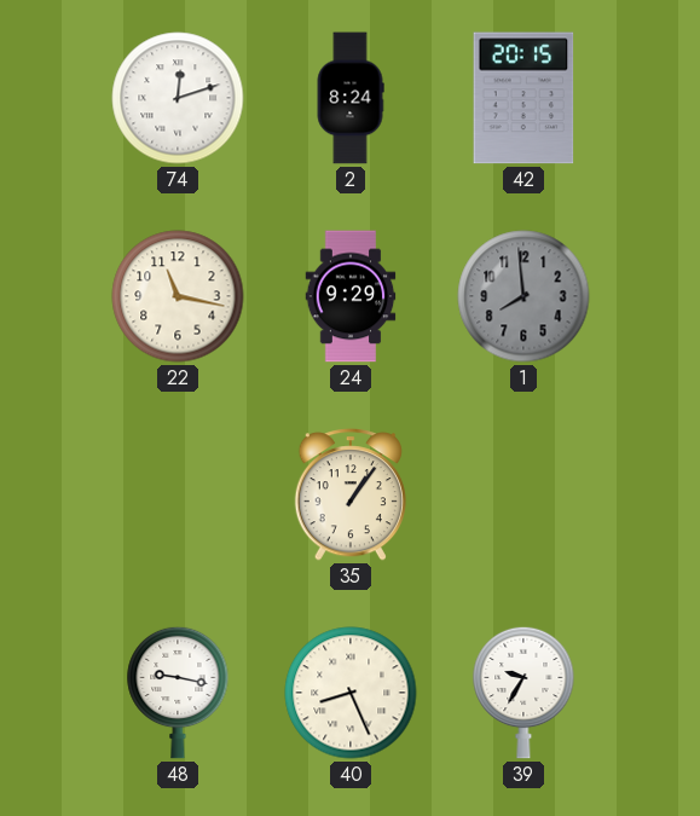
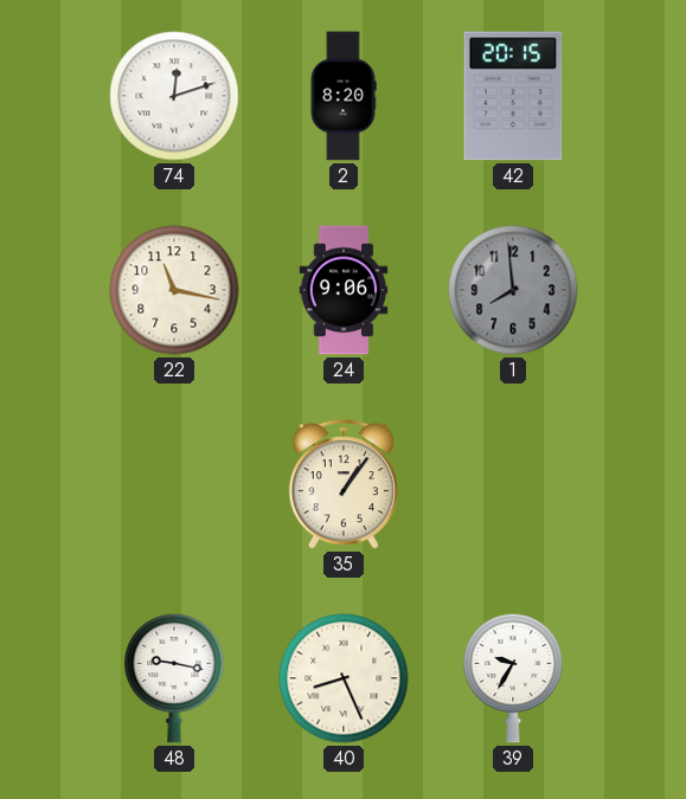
2: 8:24 -> 8:20 (344, 96)
24: 9:29 -> 9:06 (344, 290)
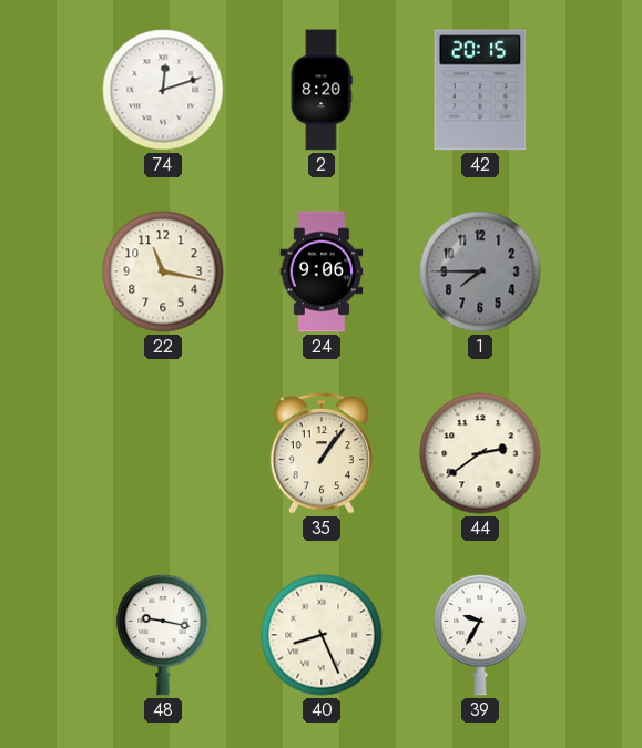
1: 7:59 -> 7:45 (480, 271)
44: none -> 2:39 (480, 453)
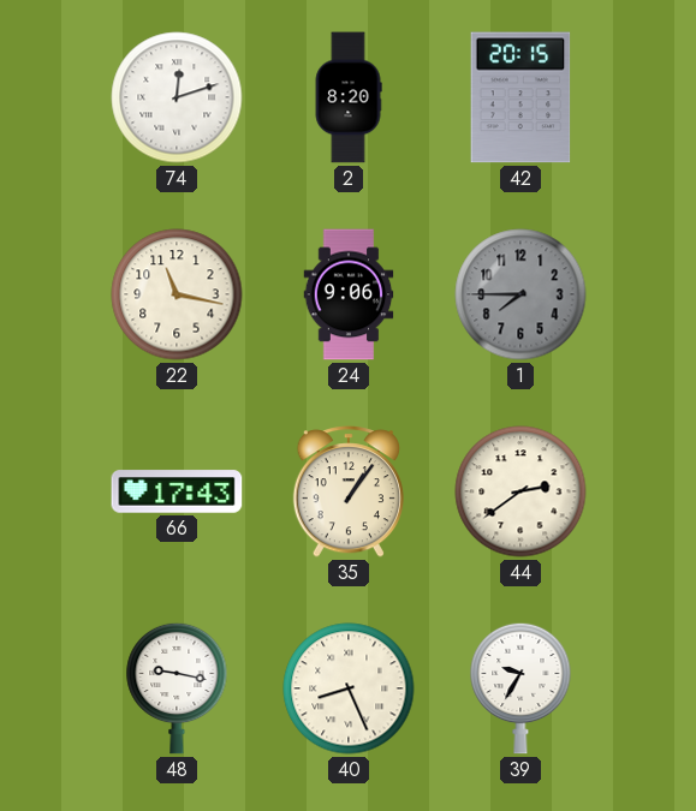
66: none -> 17:43 (177, 491)
